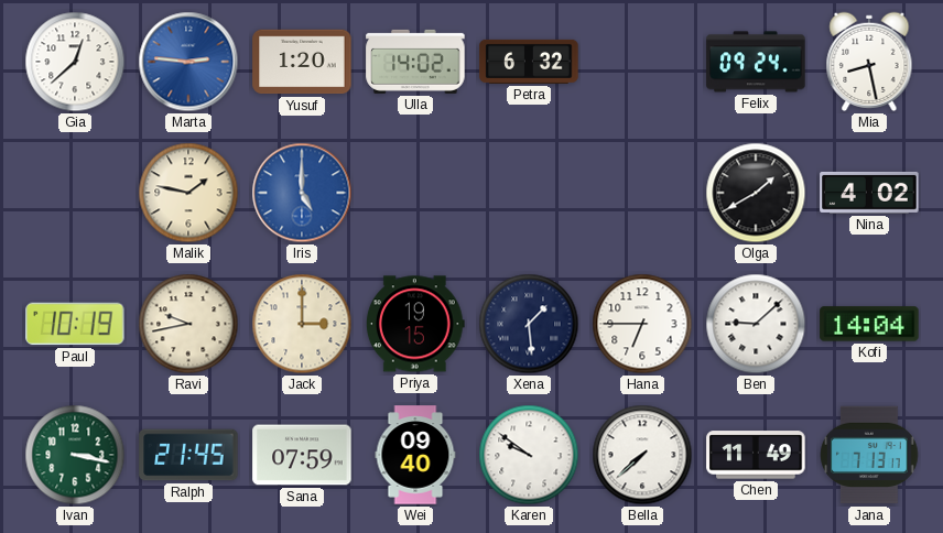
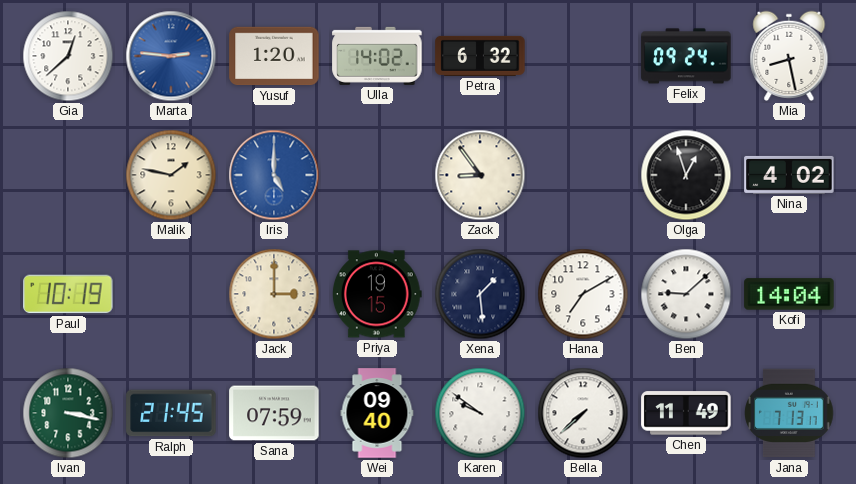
Zack: none -> 8:54 (480, 175)
Olga: 1:40 -> 12:57 (686, 175)
Ravi: 9:43 -> none (188, 324)
Hana: 6:45 -> 7:10 (583, 294)
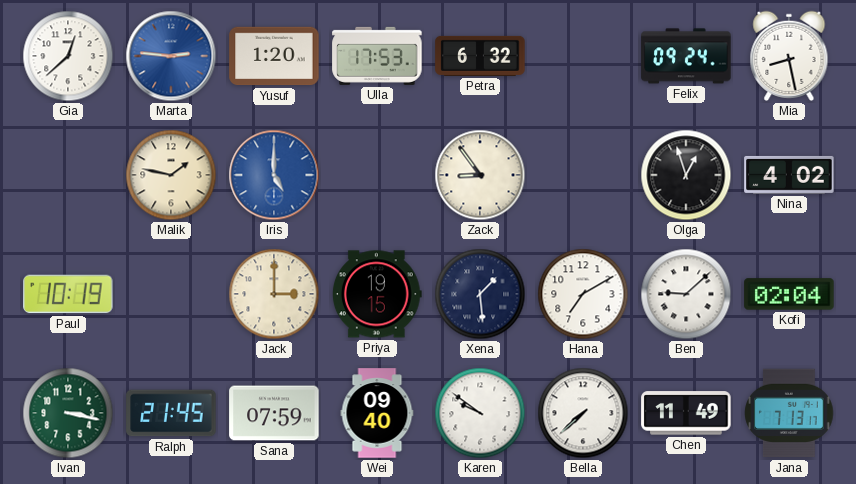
Ulla: 14:02 -> 17:53 (377, 56)
Kofi: 14:04 -> 02:04 (789, 294)
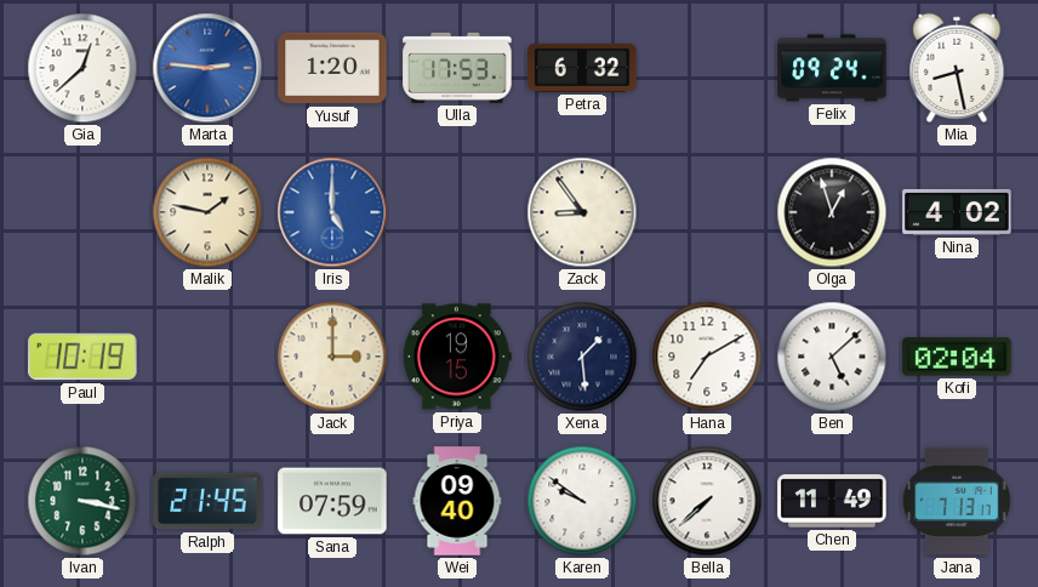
Ben: 9:08 -> 5:08 (832, 357)
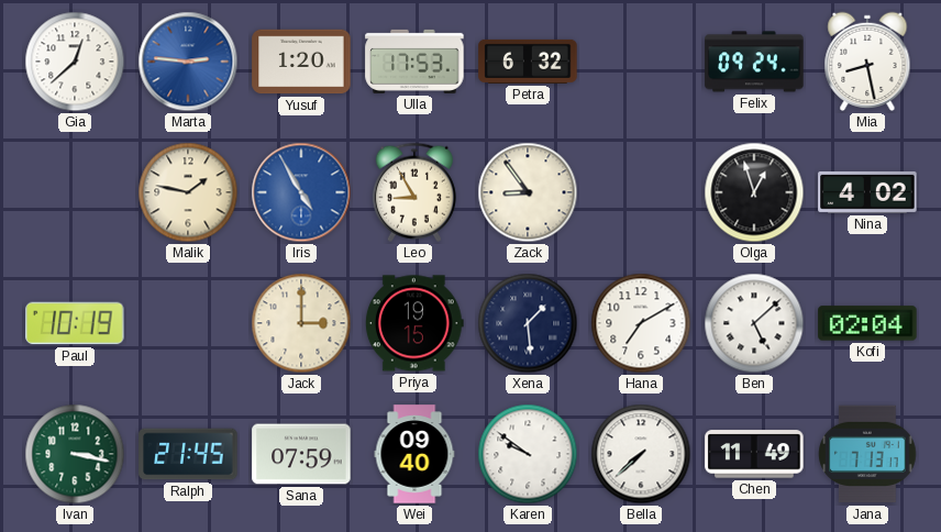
Iris: 5:00 -> 4:55 (301, 192)
Leo: none -> 8:55 (414, 192)
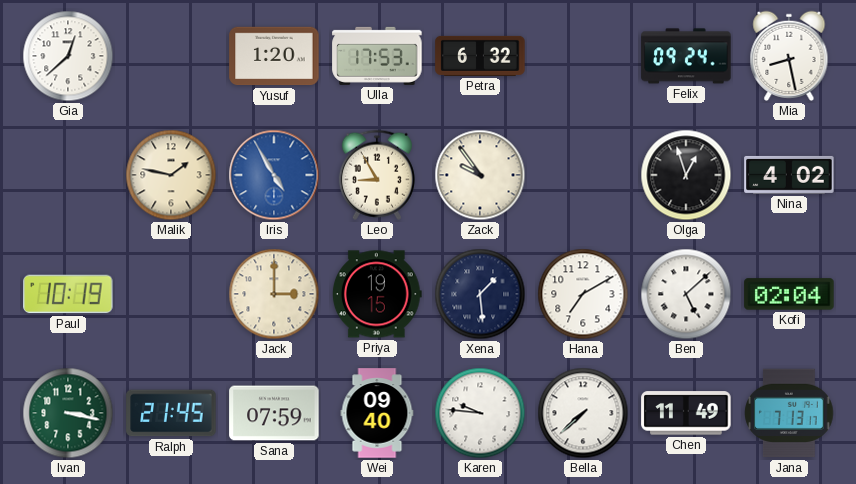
Marta: 2:46 -> none (188, 62)
Zack: 8:54 -> 9:54 (480, 175)
Karen: 9:51 -> 9:46 (480, 413)
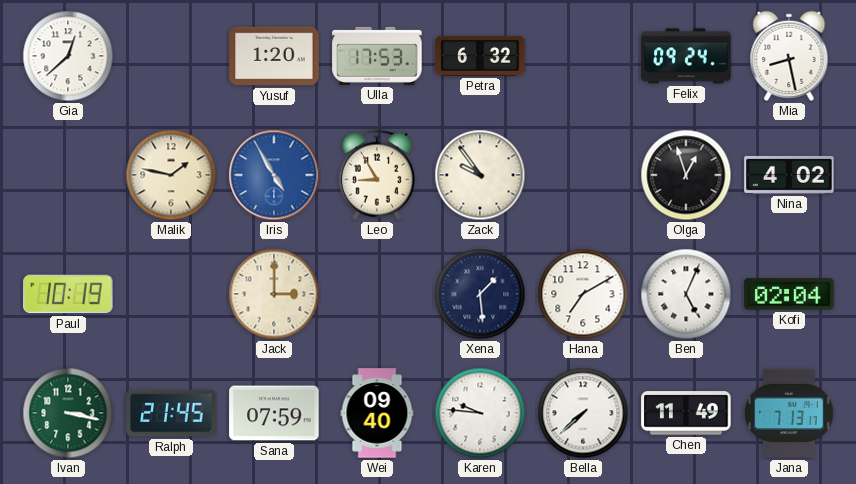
Priya: 19:15 -> none (377, 294)
Ben: 5:08 -> 5:04 (686, 294)
